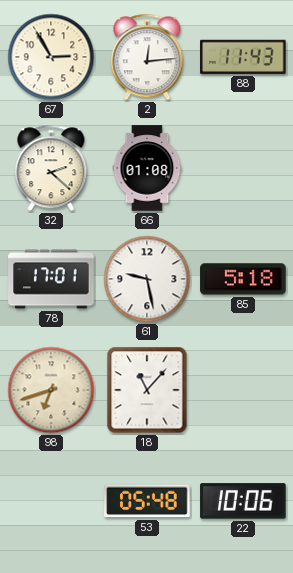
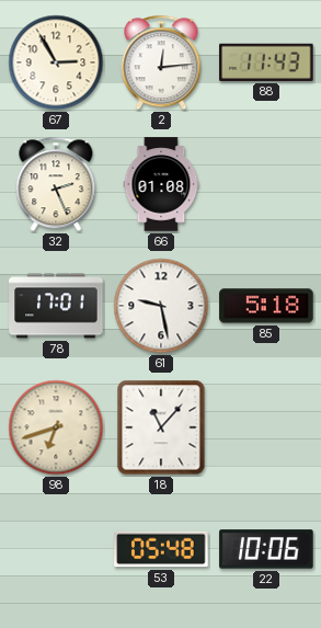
32: 2:22 -> 2:26 (56, 184)
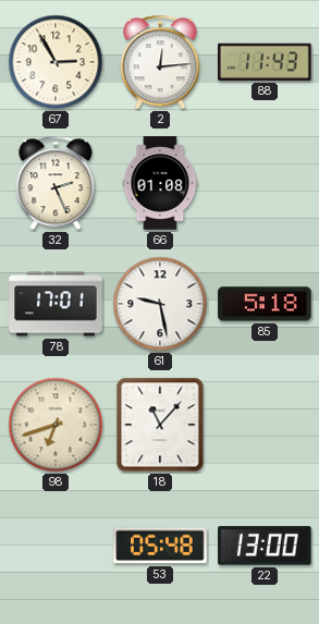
22: 10:06 -> 13:00 (265, 546)
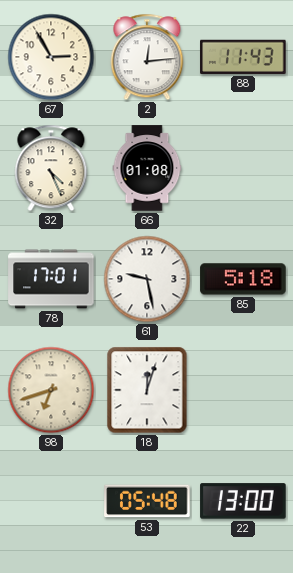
32: 2:26 -> 4:26 (51, 168)
18: 11:07 -> 12:03 (147, 390)
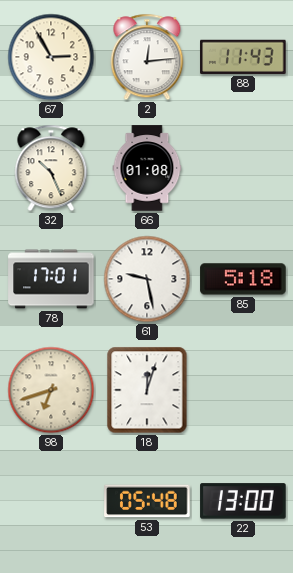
32: 4:26 -> 10:26 (51, 168)
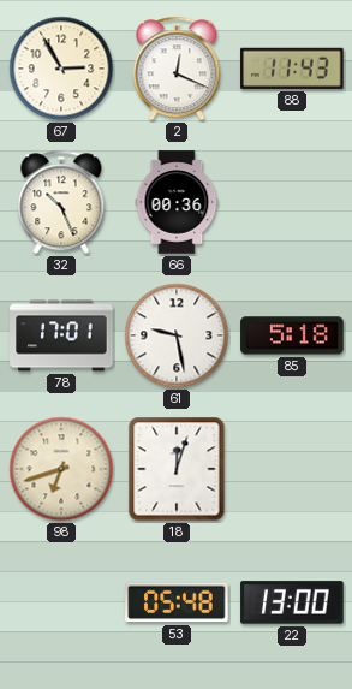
2: 12:14 -> 12:19 (177, 69)
66: 01:08 -> 00:36 (177, 202)
